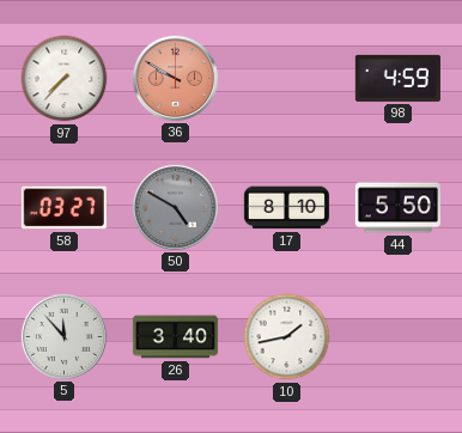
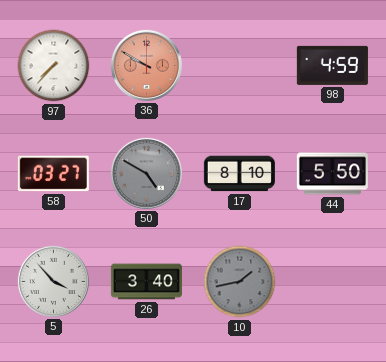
5: 11:53 -> 3:53 (53, 281)
10 dial: white -> grey (240, 282)
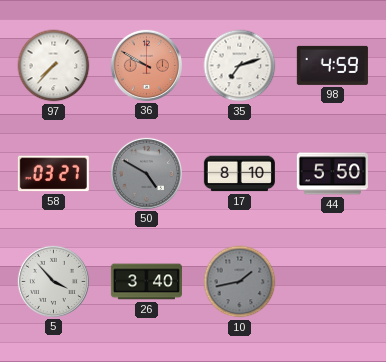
35: none -> 7:12 (240, 66)
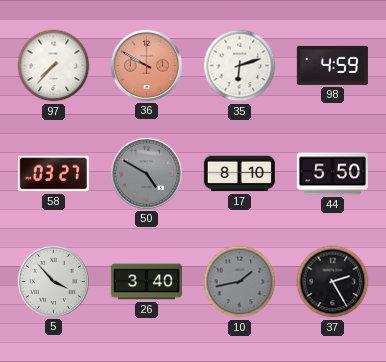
35: 7:12 -> 6:12 (240, 66)
37: none -> 2:25 (333, 282)
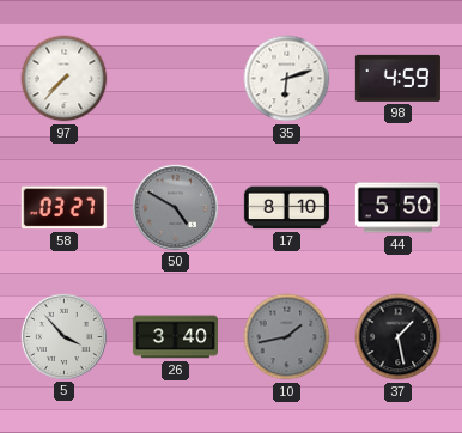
36: 9:50 -> none (146, 65)
37: 2:25 -> 1:28 (399, 337)
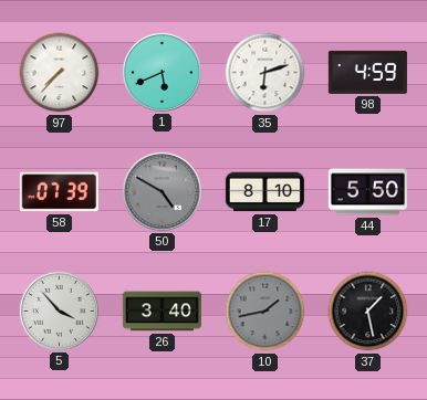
1: none -> 5:41 (162, 72)
58: 03:27 -> 07:39 (59, 192)
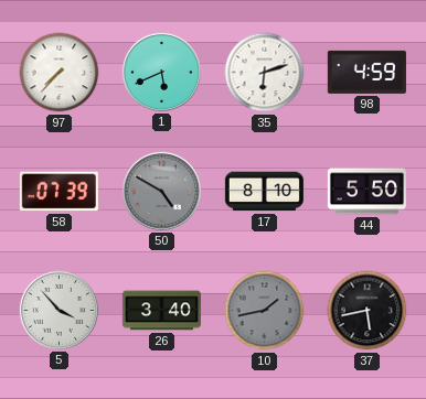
37: 1:28 -> 5:43 (368, 311)
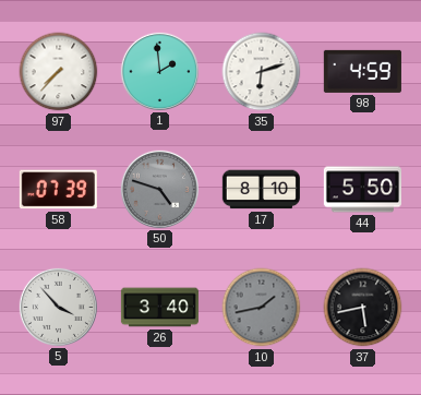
1: 5:41 -> 1:59 (159, 71)
50: 4:50 -> 4:48 (159, 189)
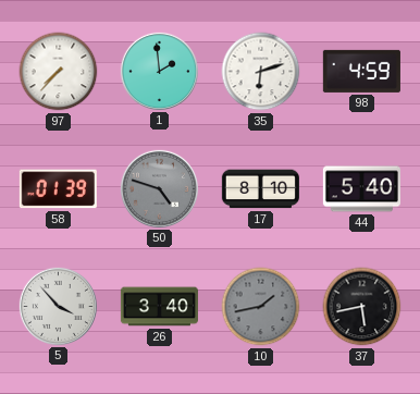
58: 07:39 -> 01:39 (58, 189)
44: 5:50 -> 5:40 (361, 189)
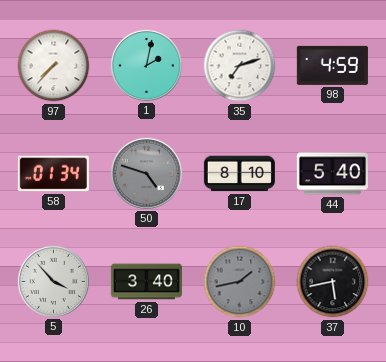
1: 1:59 -> 2:02 (146, 65)
35: 6:12 -> 7:12 (240, 66)
58: 01:39 -> 01:34 (53, 174)
